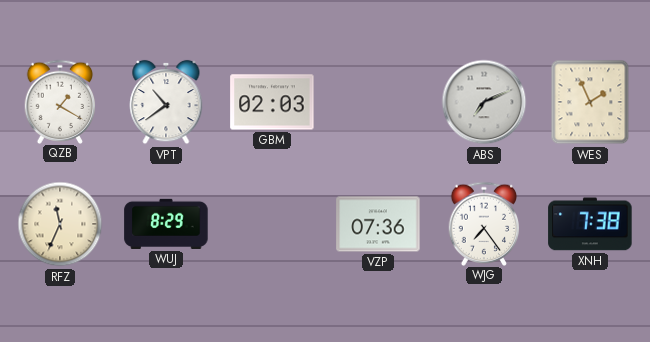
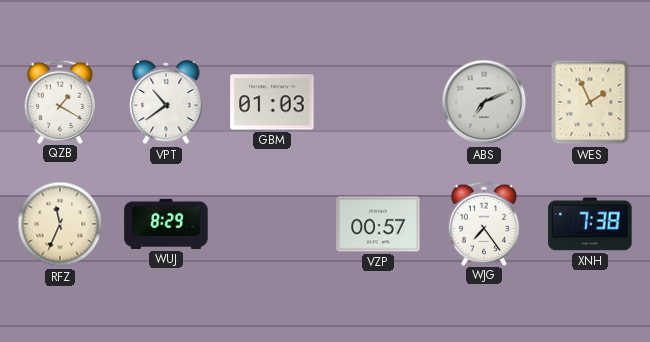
GBM: 02:03 -> 01:03 (272, 102)
VZP: 07:36 -> 00:57 (378, 224)
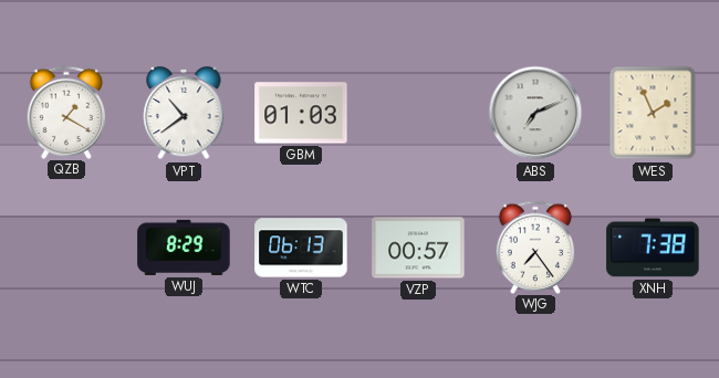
RFZ: 11:34 -> none (60, 224)
WTC: none -> 06:13 (301, 248)
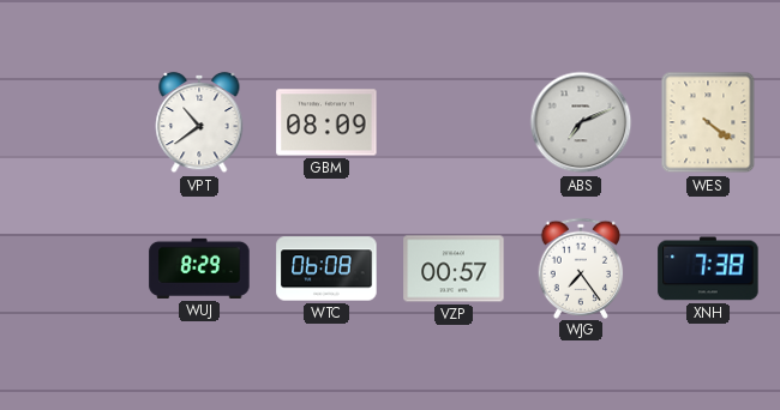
QZB: 1:20 -> none (66, 112)
GBM: 01:03 -> 08:09 (326, 122)
WES: 1:56 -> 4:21 (708, 122)
WTC: 06:13 -> 06:08 (326, 269)
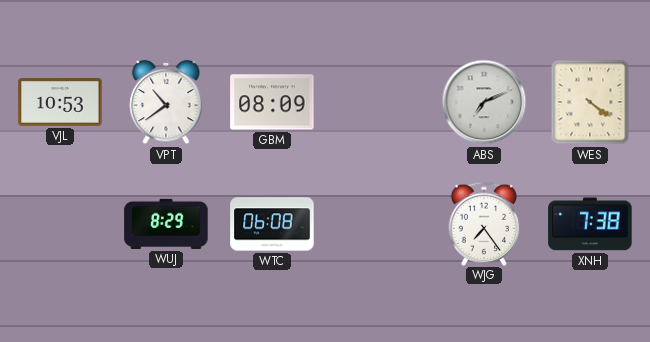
VJL: none -> 10:53 (60, 103)
VZP: 00:57 -> none (454, 269)
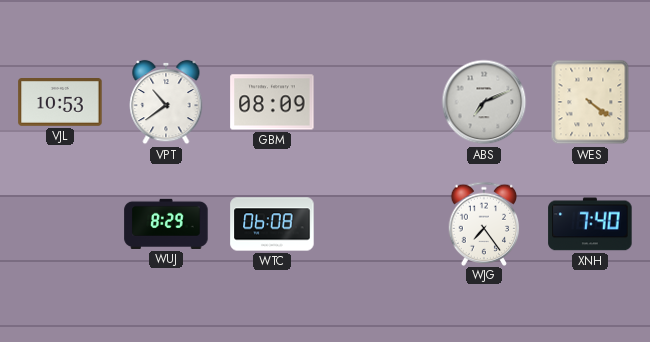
XNH: 7:38 -> 7:40 (590, 224)
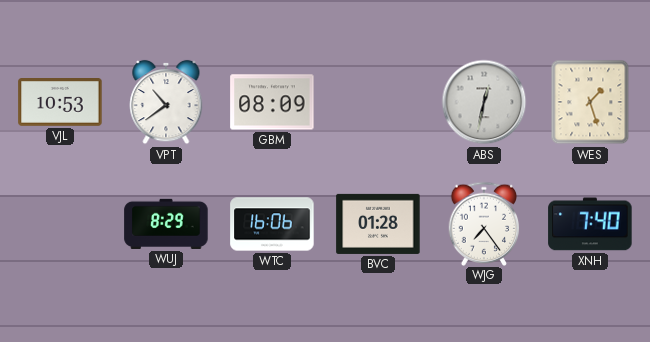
ABS: 7:11 -> 12:32 (484, 102)
WES: 4:21 -> 1:27 (590, 102)
WTC: 06:08 -> 16:06 (272, 224)
BVC: none -> 01:28 (378, 224)
